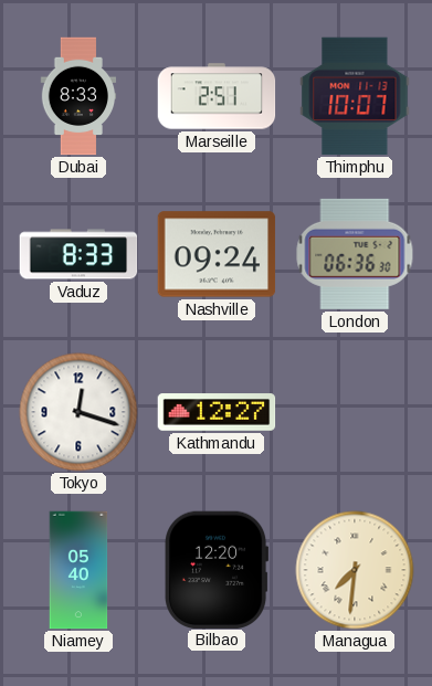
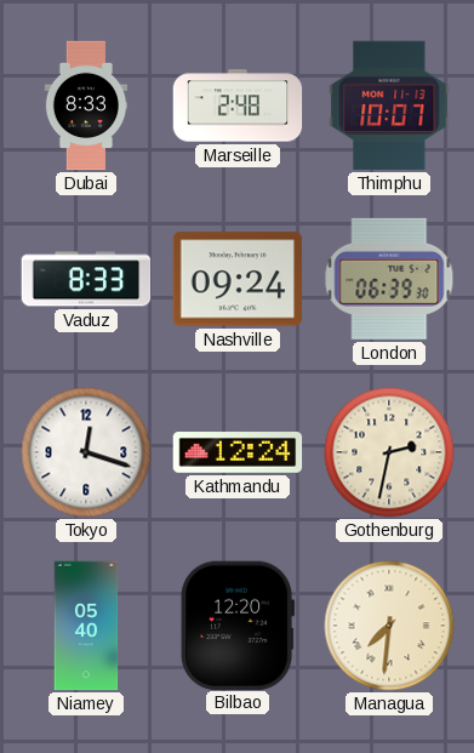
Marseille: 2:51 -> 2:48 (238, 105)
London: 06:36 -> 06:39 (389, 279)
Kathmandu: 12:27 -> 12:24 (238, 452)
Gothenburg: none -> 2:32 (389, 452)
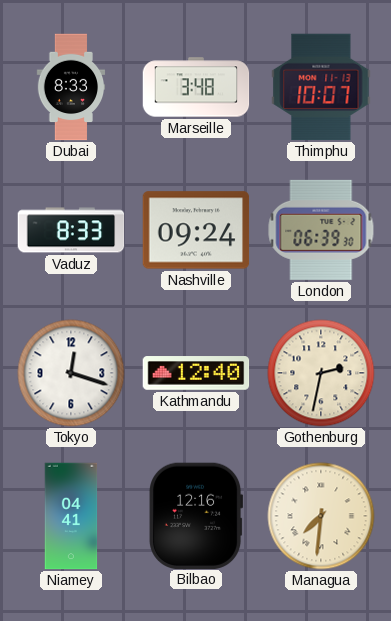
Marseille: 2:48 -> 3:48 (196, 87)
Kathmandu: 12:24 -> 12:40 (196, 373)
Niamey: 05:40 -> 04:41 (71, 516)
Bilbao: 12:20 -> 12:16 (196, 515)
